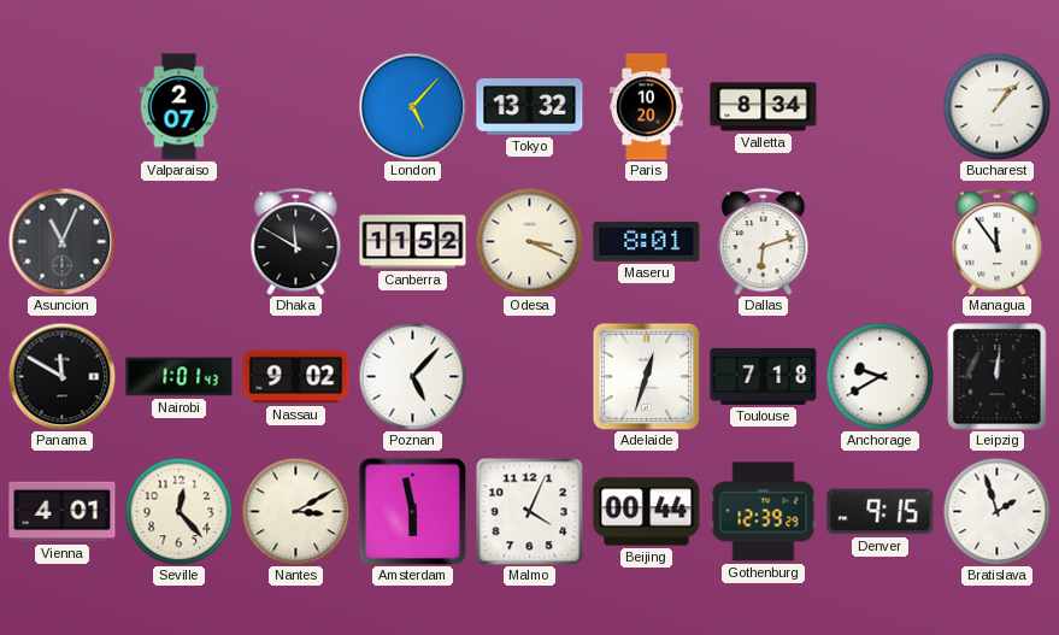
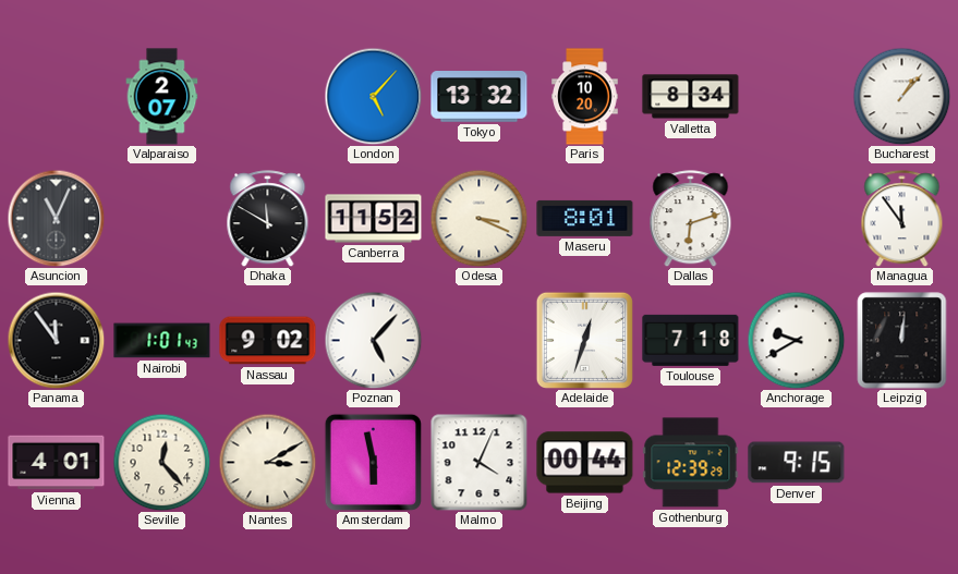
Panama: 11:50 -> 11:54 (56, 340)
Bratislava: 1:57 -> none (996, 511)
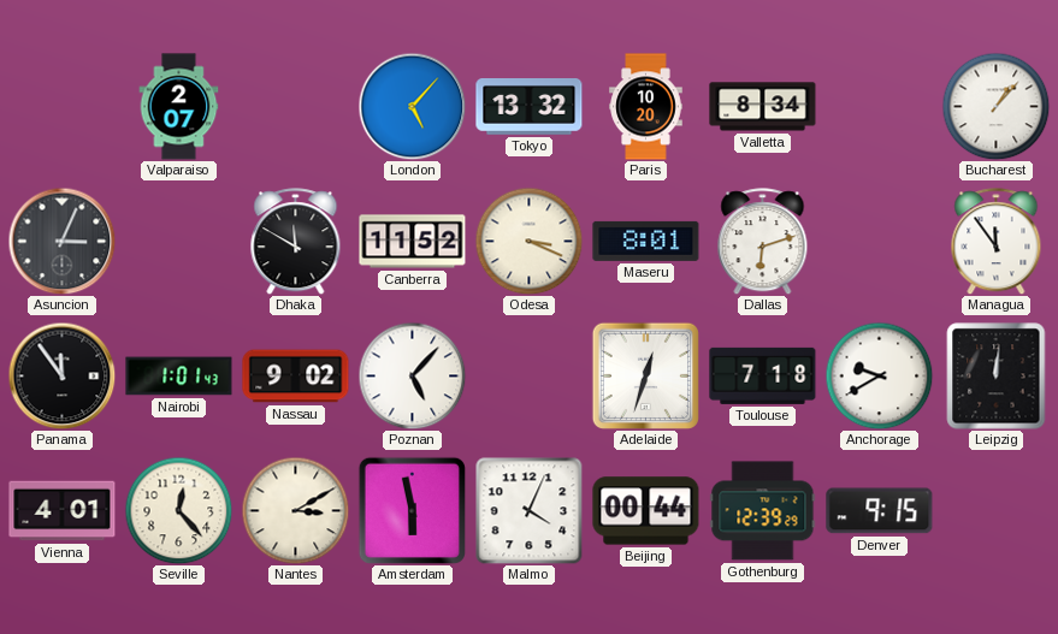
Asuncion: 11:04 -> 3:04 (61, 241)
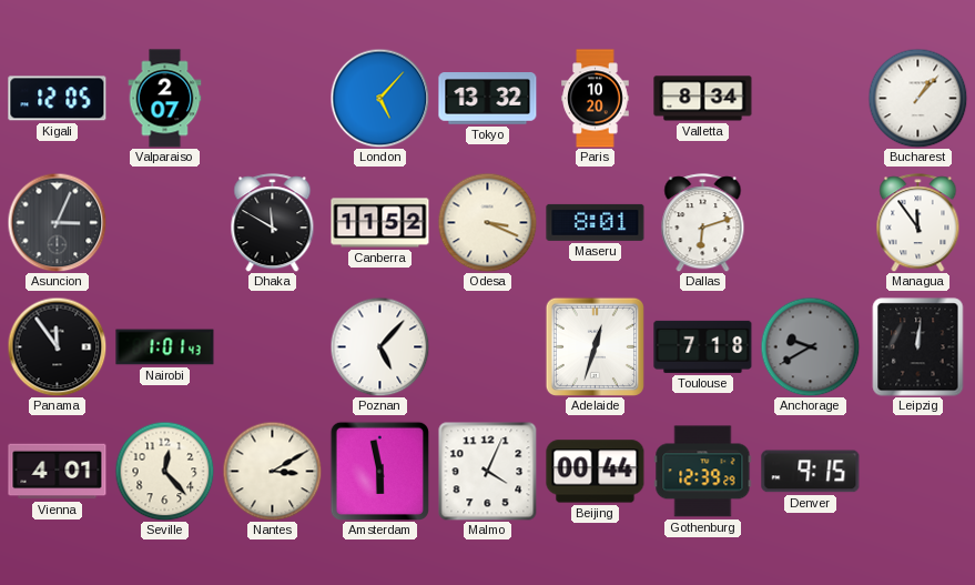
Kigali: none -> 12:05 (58, 99)
Nassau: 9:02 -> none (296, 377)
Anchorage dial: white -> grey (810, 346)
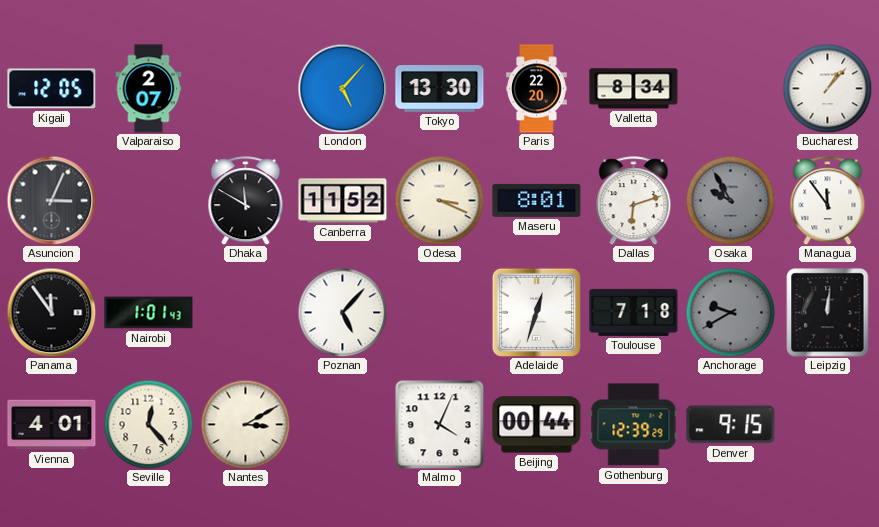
Tokyo: 13:32 -> 13:30 (440, 89)
Paris: 10:20 -> 22:20 (537, 89)
Osaka: none -> 9:55 (730, 200)
Amsterdam: 5:58 -> none (379, 471)
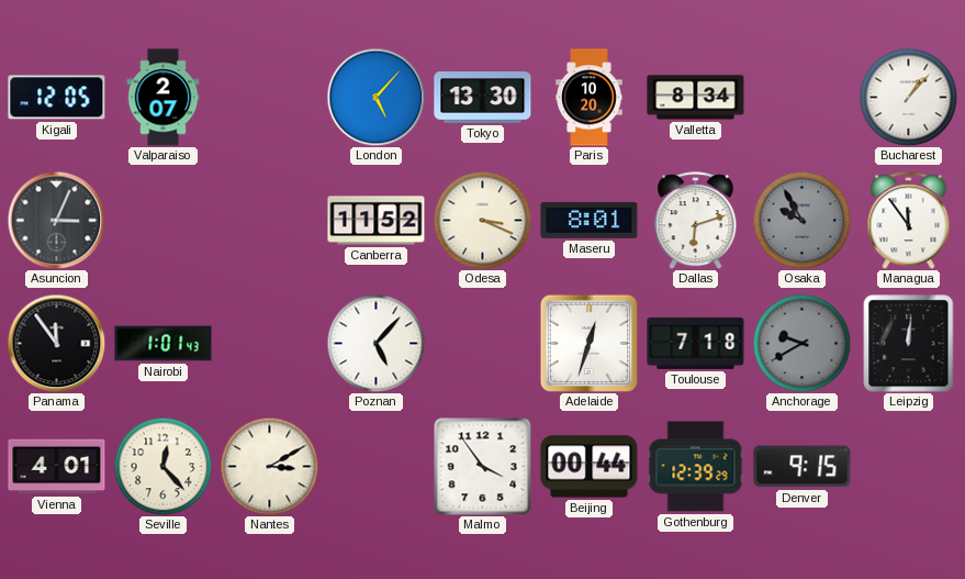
Paris: 22:20 -> 10:20 (590, 98)
Dhaka: 11:50 -> none (246, 201)
Malmo: 4:04 -> 3:54 (482, 466)
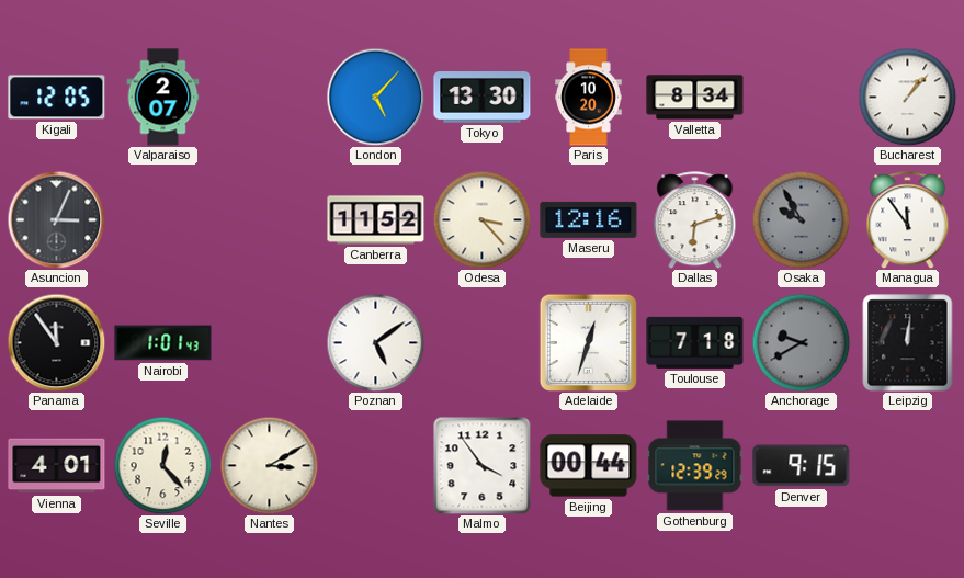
Odesa: 3:19 -> 3:23 (481, 219)
Maseru: 8:01 -> 12:16 (589, 219)
Poznan: 5:07 -> 5:09 (375, 342)
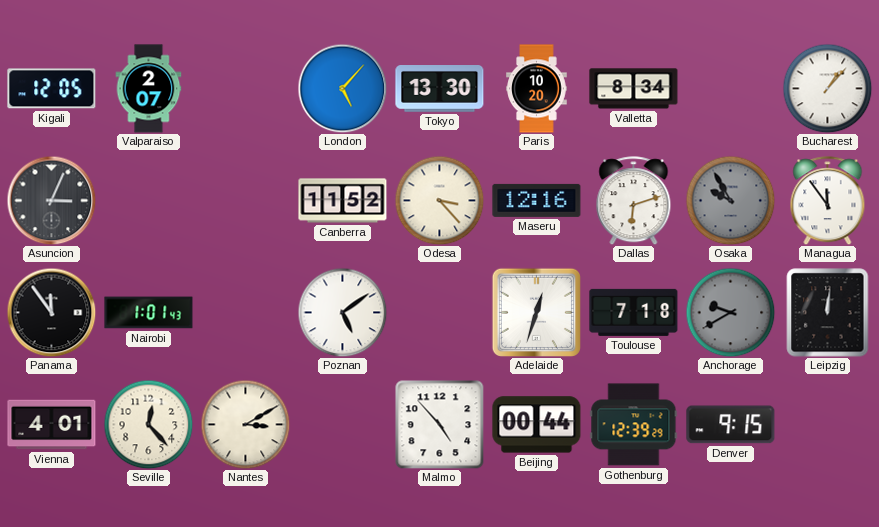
Malmo: 3:54 -> 4:53 (439, 424)
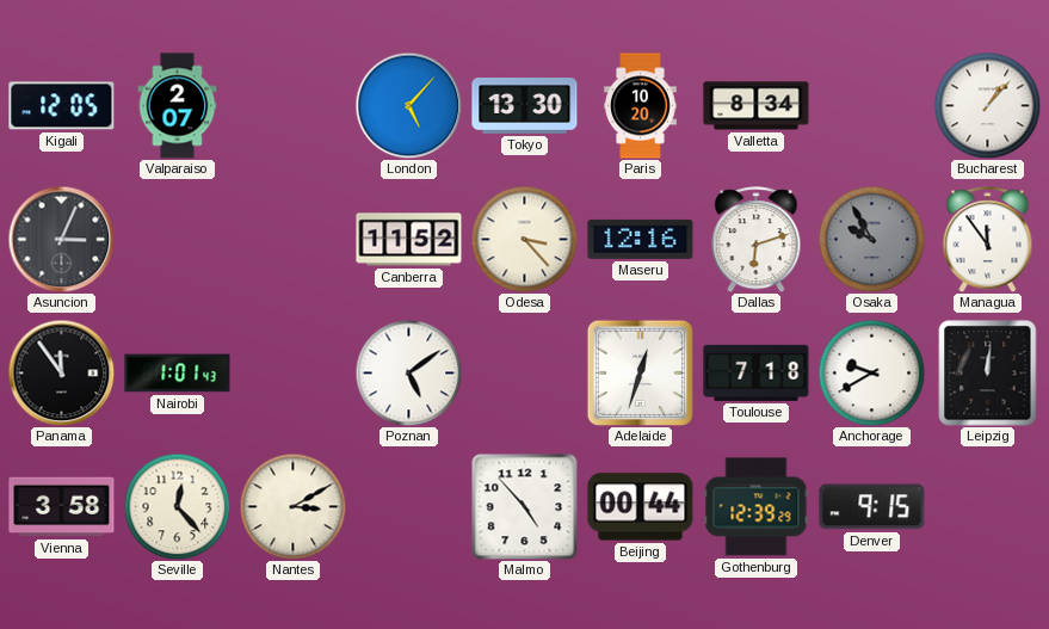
Anchorage dial: grey -> white (871, 372)
Vienna: 4:01 -> 3:58 (62, 507)
